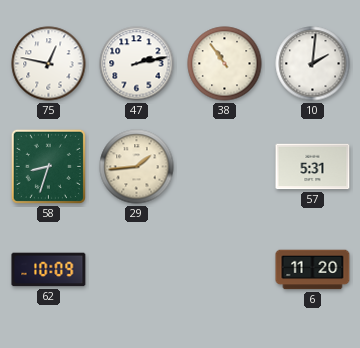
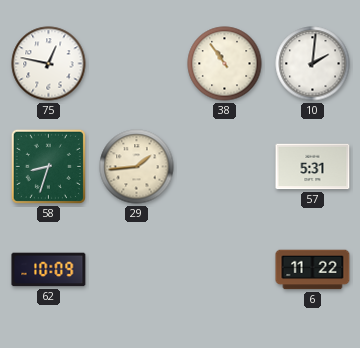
47: 2:13 -> none (137, 64)
6: 11:20 -> 11:22 (313, 270)
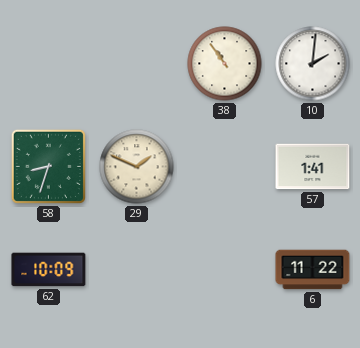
75: 12:47 -> none (49, 64)
29: 1:44 -> 1:49 (137, 167)
57: 5:31 -> 1:41 (313, 167)
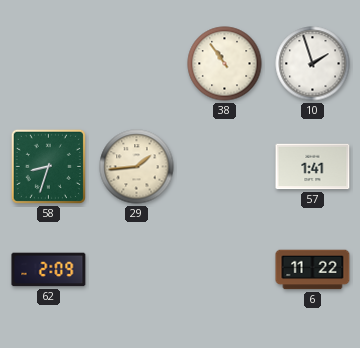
10: 2:01 -> 1:57 (313, 64)
29: 1:49 -> 1:44 (137, 167)
62: 10:09 -> 2:09 (49, 270)
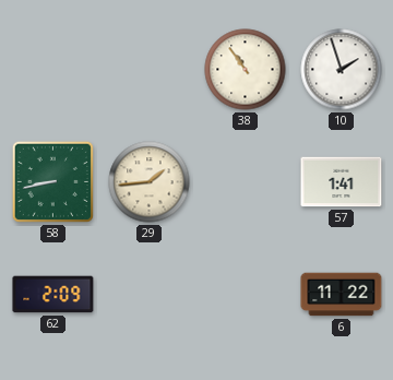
58: 8:33 -> 8:43 (52, 181)
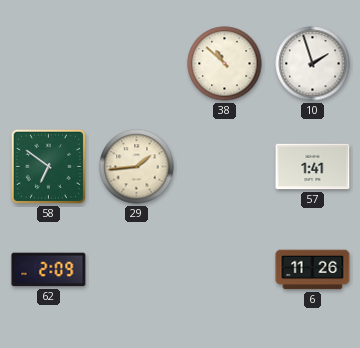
38: 10:54 -> 10:52 (225, 64)
58: 8:43 -> 6:51 (48, 166)
6: 11:22 -> 11:26 (313, 270)
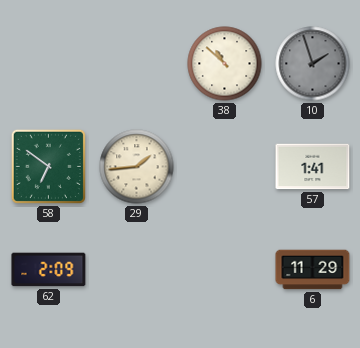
10 dial: white -> grey (313, 64)
6: 11:26 -> 11:29 (313, 270)
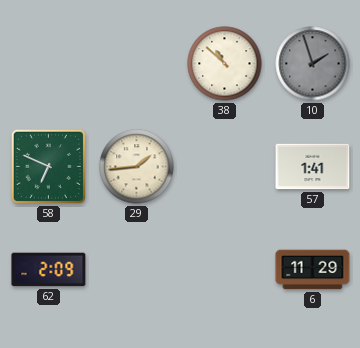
58: 6:51 -> 6:49 (48, 166)
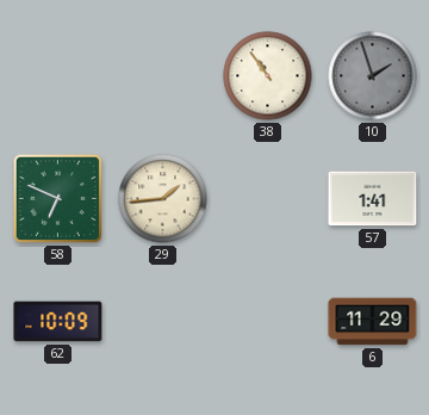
38: 10:52 -> 10:54 (268, 76)
62: 2:09 -> 10:09 (58, 322)
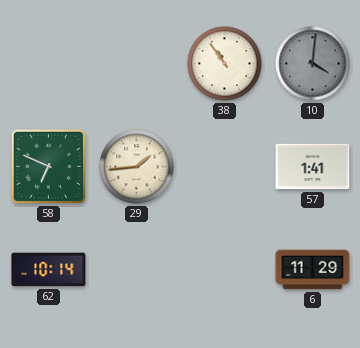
10: 1:57 -> 4:01 (313, 64)
62: 10:09 -> 10:14 (49, 270)
